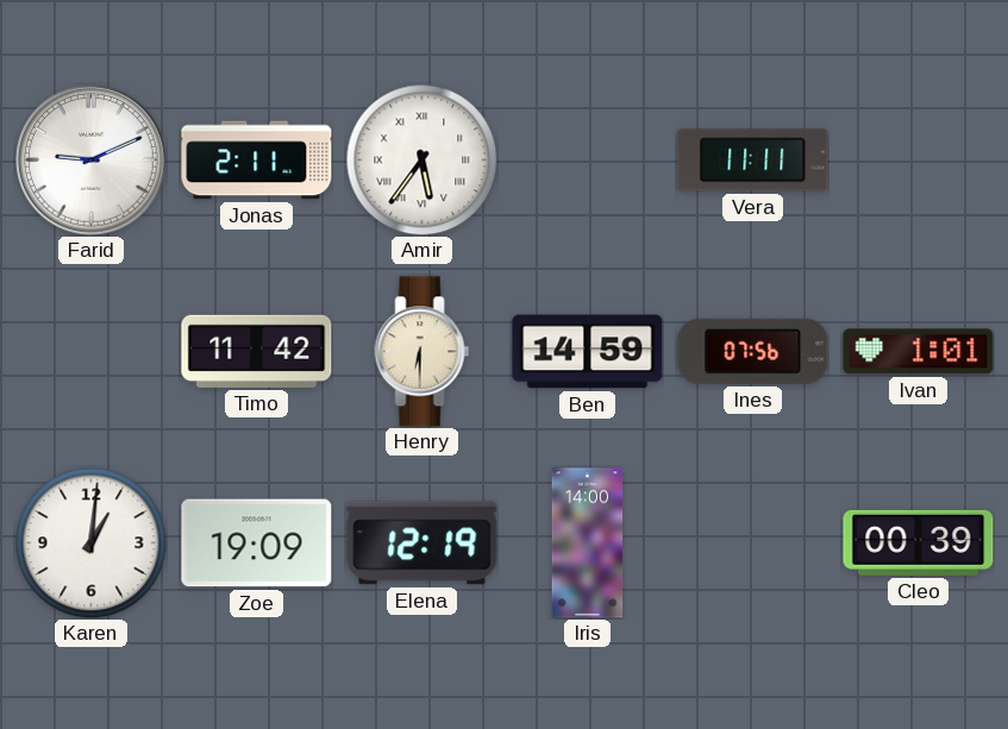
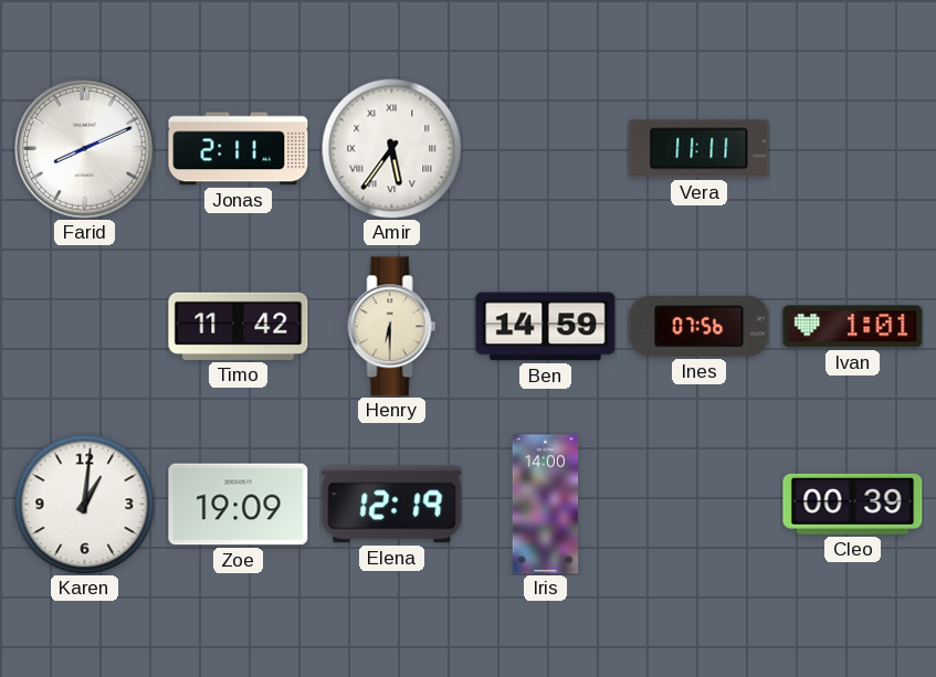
Farid: 9:11 -> 8:11 (85, 149)
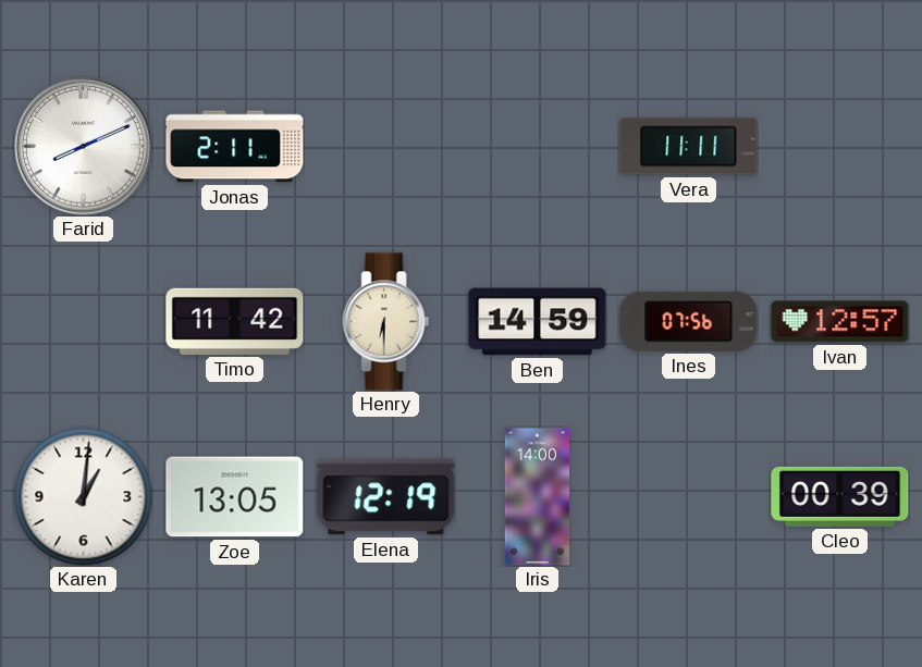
Amir: 5:36 -> none (391, 148)
Ivan: 1:01 -> 12:57 (840, 322)
Zoe: 19:09 -> 13:05 (235, 497)
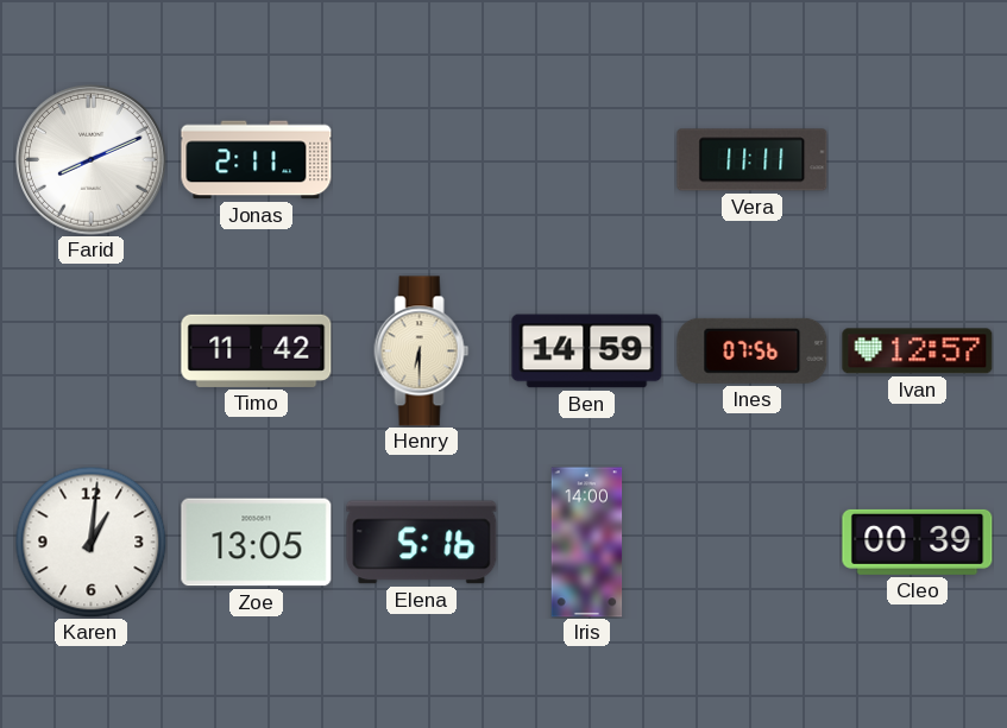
Elena: 12:19 -> 5:16 (422, 543)
